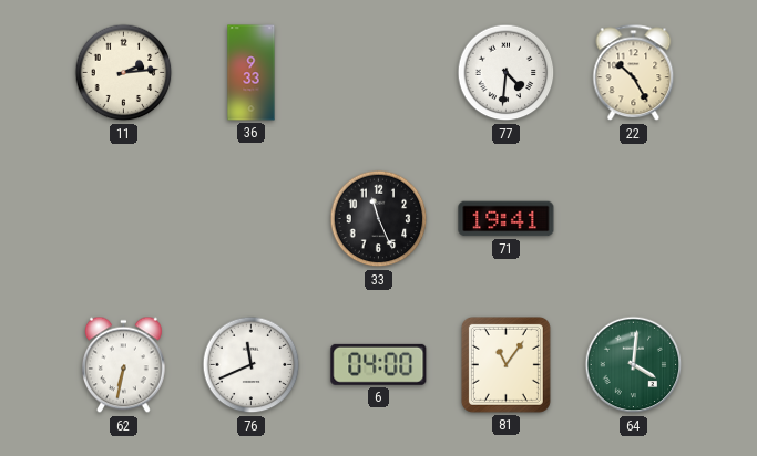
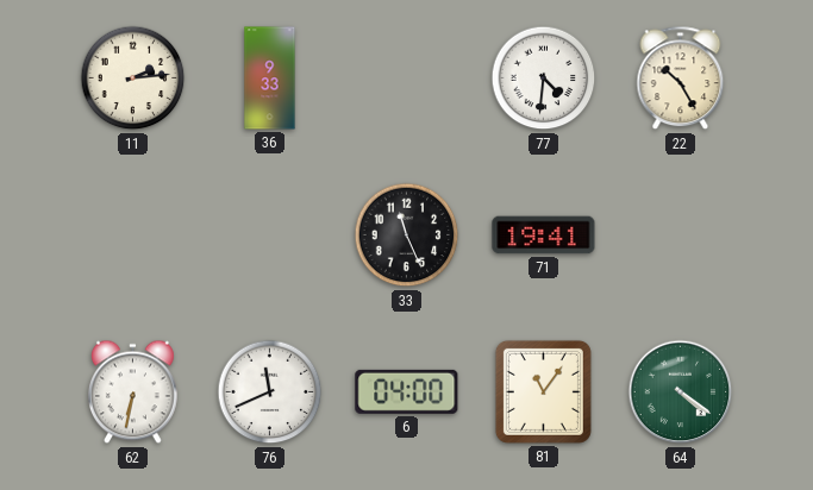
64: 4:01 -> 4:21 (681, 392)
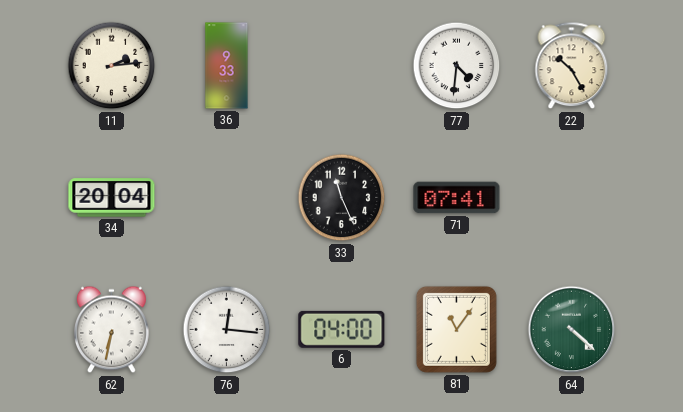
34: none -> 20:04 (112, 198)
71: 19:41 -> 07:41 (457, 198)
76: 11:41 -> 12:16 (227, 330)
64: 4:21 -> 4:22 (572, 330)
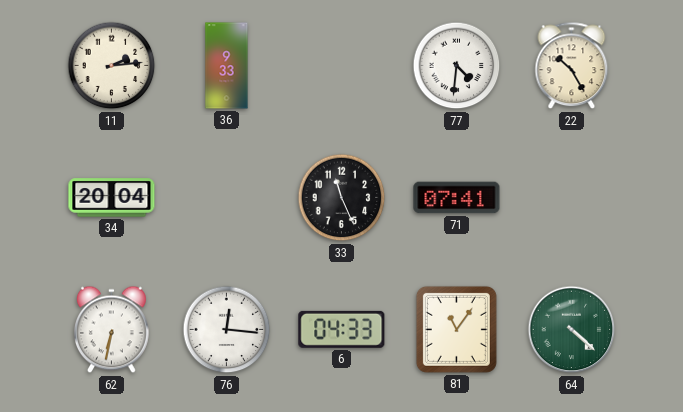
6: 04:00 -> 04:33 (342, 329)
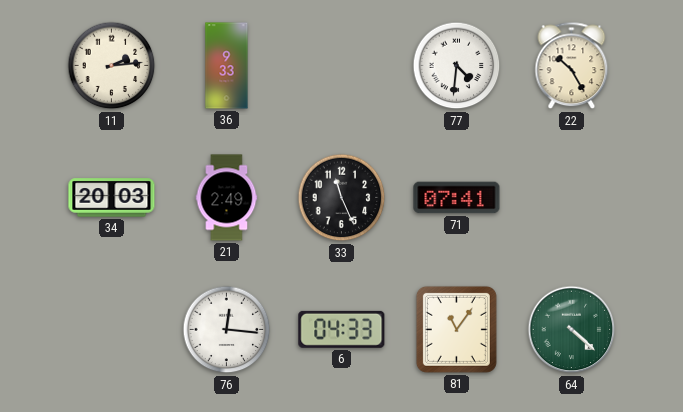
34: 20:04 -> 20:03 (112, 198)
21: none -> 2:49 (227, 198)
62: 6:32 -> none (112, 330)
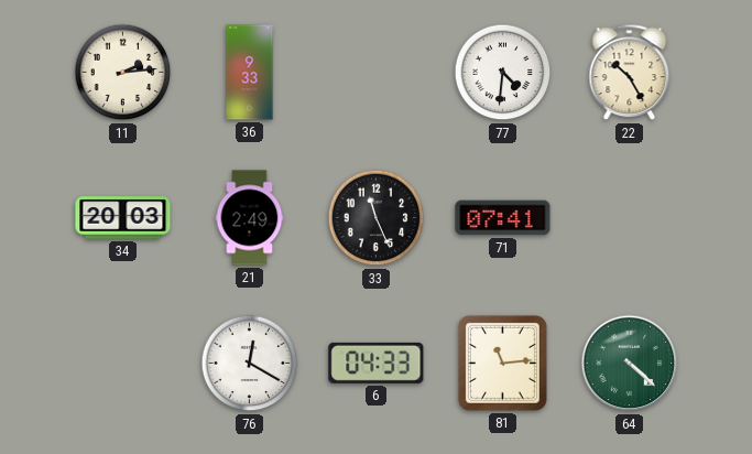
76: 12:16 -> 12:20 (250, 364)
81: 11:06 -> 11:14 (502, 363)
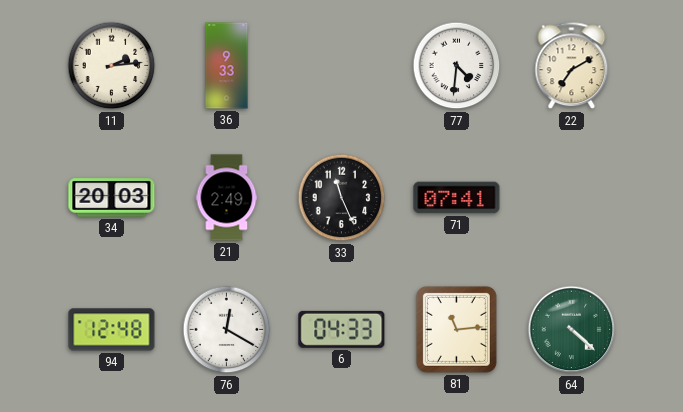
22: 10:25 -> 7:10 (572, 66)
94: none -> 12:48 (112, 330)
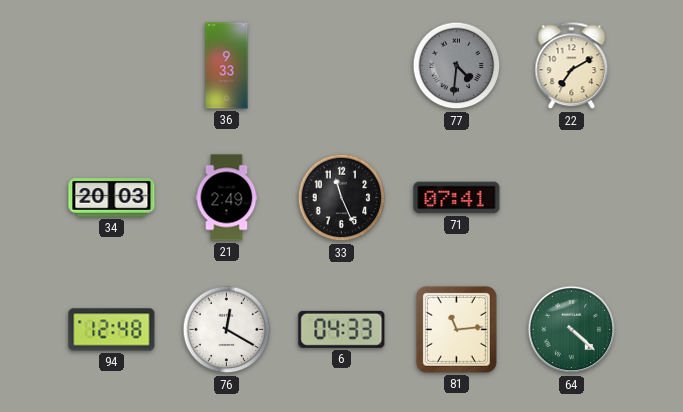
11: 2:14 -> none (112, 66)
77 dial: white -> grey (457, 66)
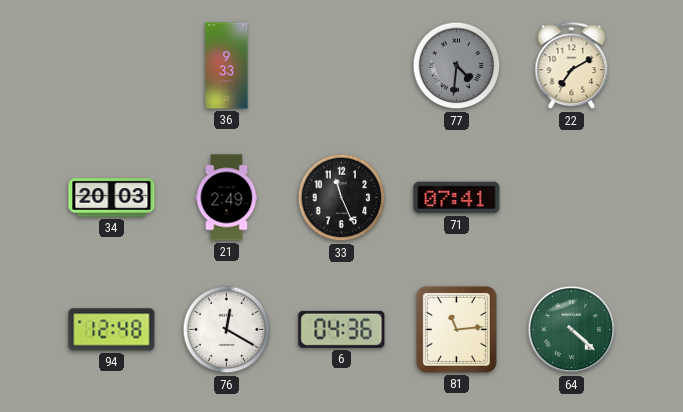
6: 04:33 -> 04:36 (342, 329)
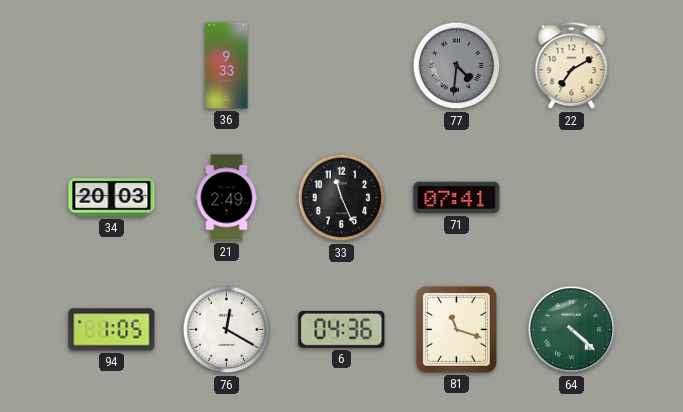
94: 12:48 -> 1:05 (112, 330)
81: 11:14 -> 11:18 (456, 329)
